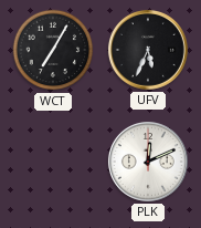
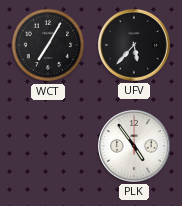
UFV: 5:34 -> 5:37 (134, 45)
PLK: 12:11 -> 4:54 (134, 146)
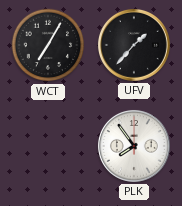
UFV: 5:37 -> 1:37 (134, 45)
PLK: 4:54 -> 7:54 (134, 146)
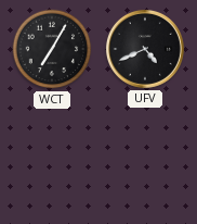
UFV: 1:37 -> 4:41 (145, 49)
PLK: 7:54 -> none (134, 146)
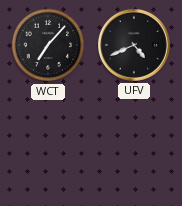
WCT: 7:05 -> 7:07 (48, 45)
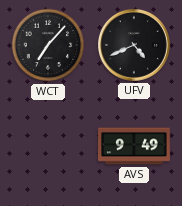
AVS: none -> 9:49 (134, 146)
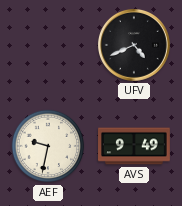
WCT: 7:07 -> none (48, 45)
AEF: none -> 9:32 (48, 146)
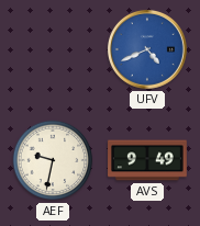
UFV dial: black -> blue (147, 49)
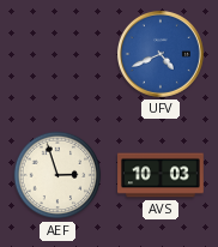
AEF: 9:32 -> 2:57 (57, 175)
AVS: 9:49 -> 10:03 (161, 175)
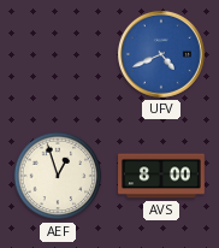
AEF: 2:57 -> 12:57 (58, 176)
AVS: 10:03 -> 8:00 (161, 176)
